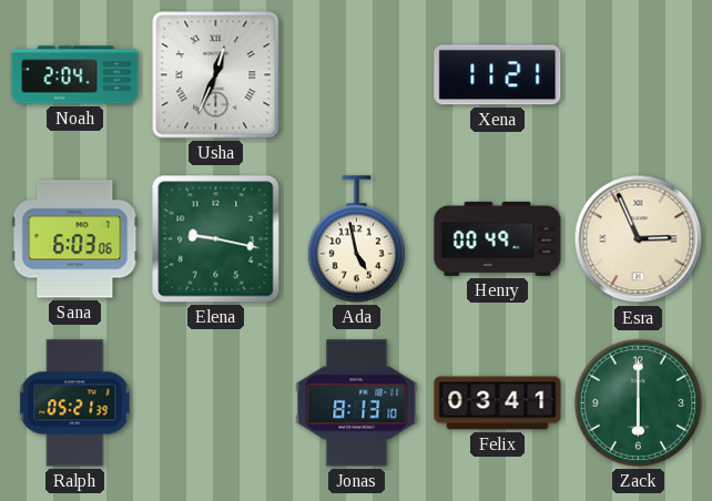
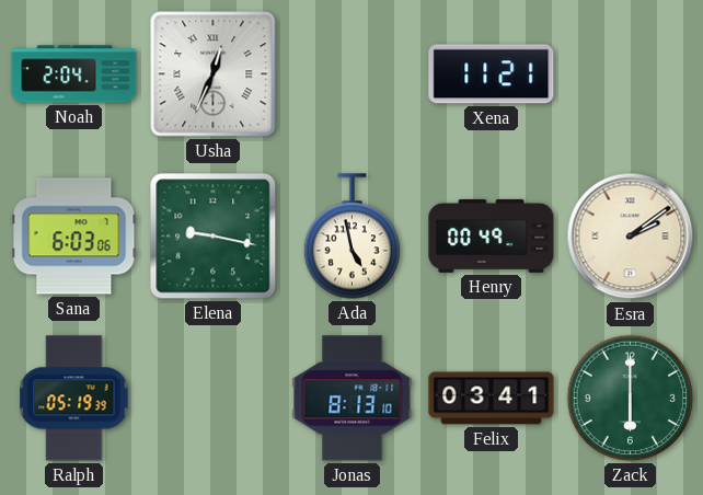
Esra: 2:56 -> 2:09 (631, 237)
Ralph: 05:21 -> 05:19 (74, 399)
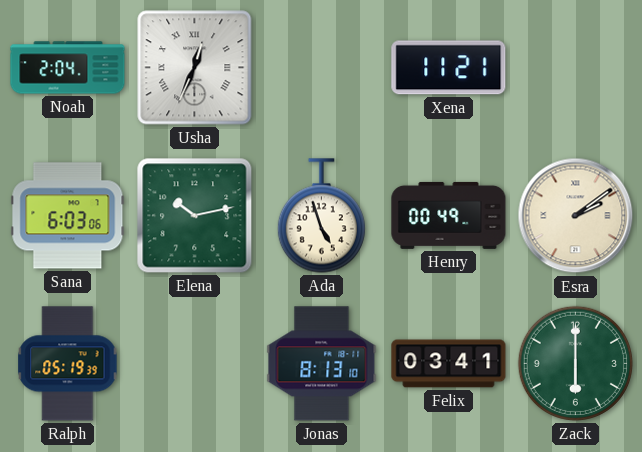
Elena: 9:17 -> 10:13 (195, 216)
Ada: 4:58 -> 4:57 (321, 216)
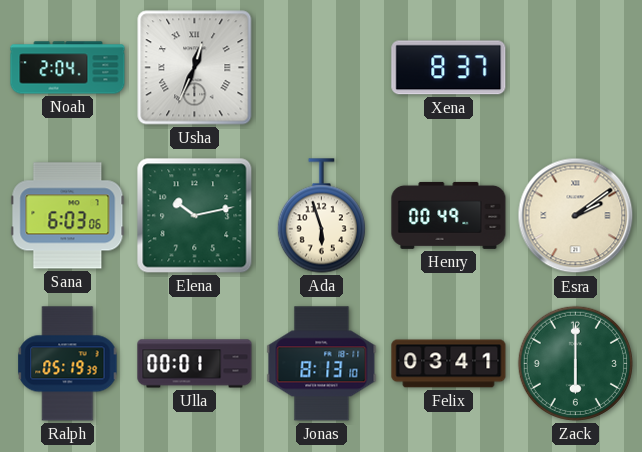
Xena: 11:21 -> 8:37 (449, 68)
Ada: 4:57 -> 5:57 (321, 216)
Ulla: none -> 00:01 (195, 364)
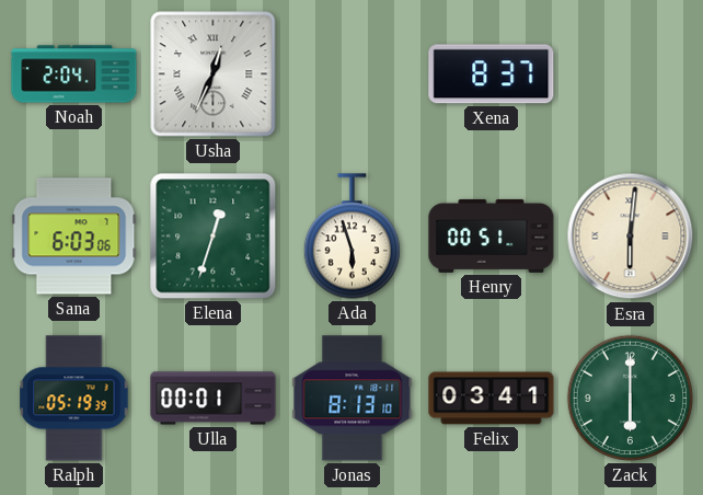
Elena: 10:13 -> 12:33 (214, 237)
Henry: 00:49 -> 00:51 (492, 235)
Esra: 2:09 -> 6:01 (631, 237)
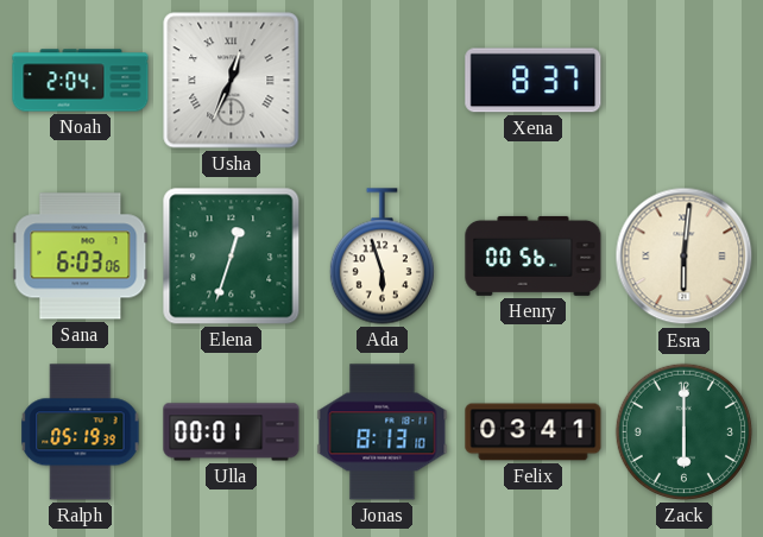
Henry: 00:51 -> 00:56 (534, 255)
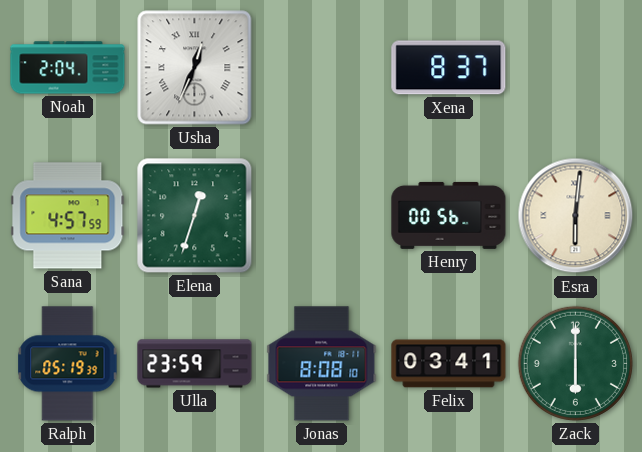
Sana: 6:03 -> 4:57 (68, 216)
Ada: 5:57 -> none (381, 257)
Ulla: 00:01 -> 23:59 (195, 364)
Jonas: 8:13 -> 8:08 (322, 364)
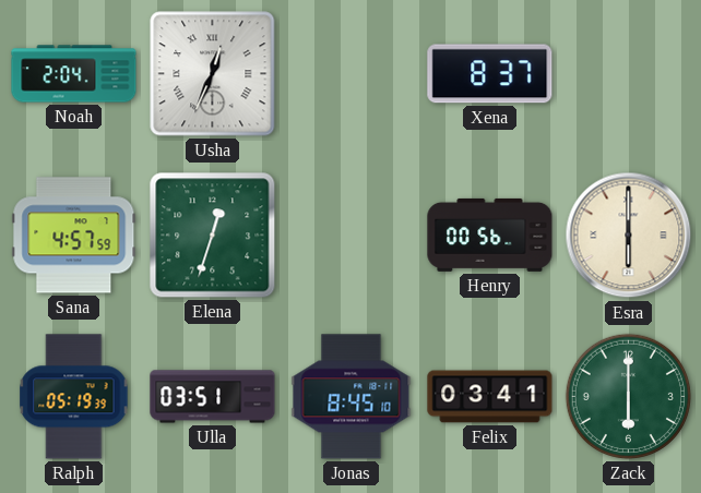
Esra: 6:01 -> 6:00 (629, 236)
Ulla: 23:59 -> 03:51 (213, 397)
Jonas: 8:08 -> 8:45 (352, 397)
